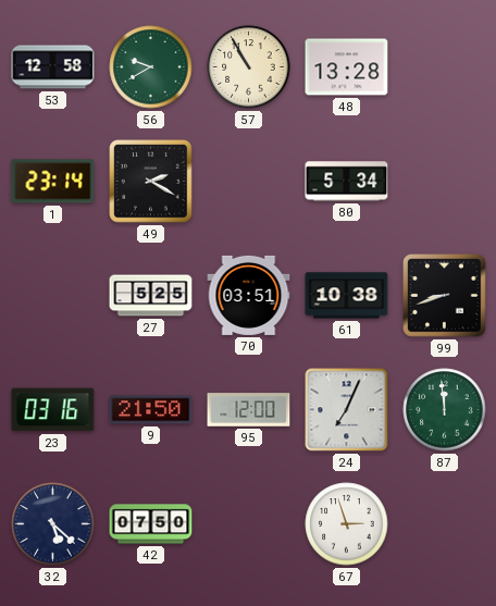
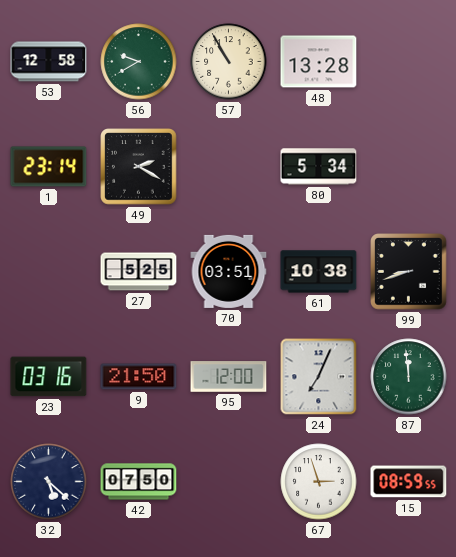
15: none -> 08:59 (409, 482)
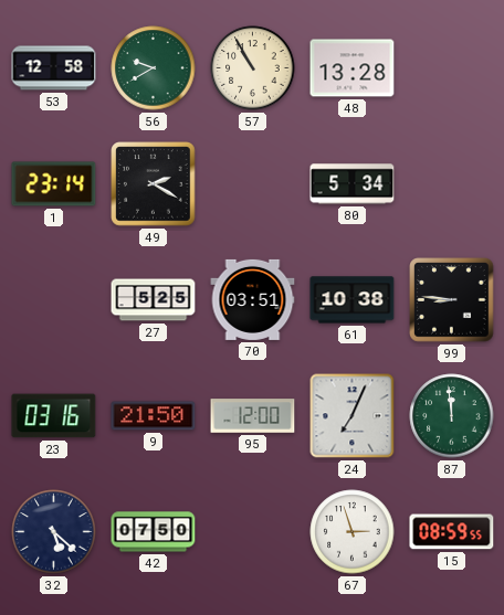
99: 8:42 -> 8:46 (452, 300)
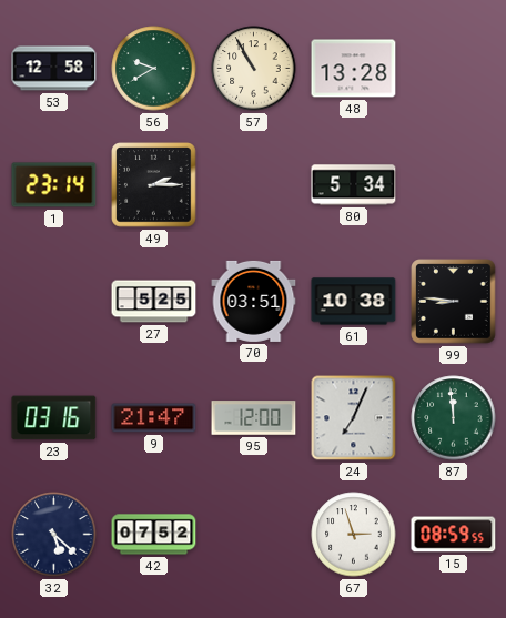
49: 2:20 -> 2:15 (154, 185)
9: 21:50 -> 21:47 (154, 418)
42: 07:50 -> 07:52 (154, 535)
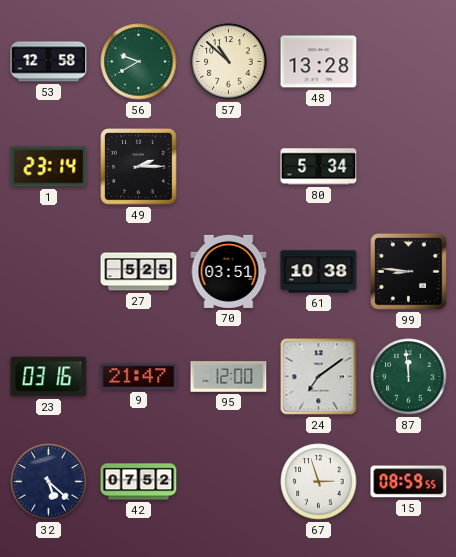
57: 10:55 -> 10:52 (229, 62)
24: 7:04 -> 7:09 (319, 377)
